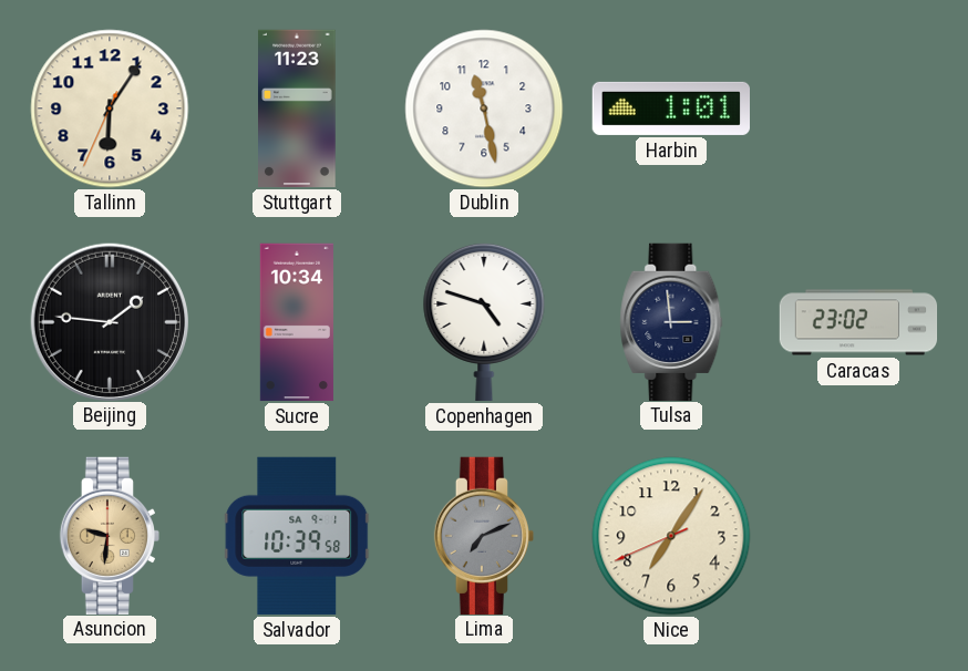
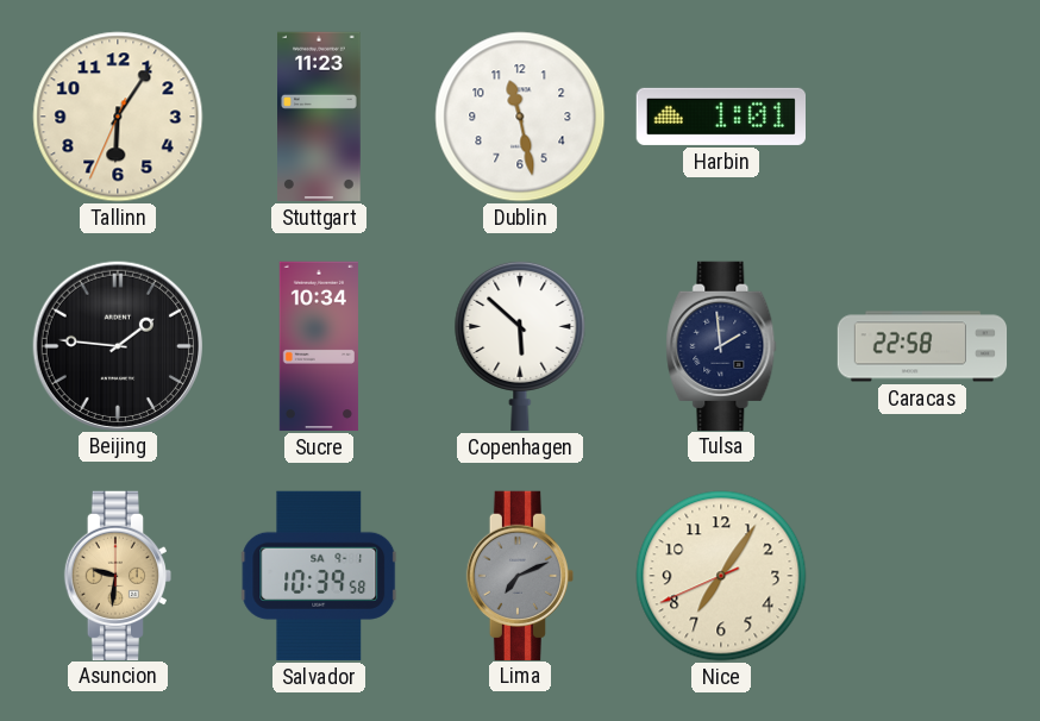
Copenhagen: 4:48 -> 5:52 (520, 345)
Tulsa: 2:59 -> 1:59 (721, 345)
Caracas: 23:02 -> 22:58 (922, 346)
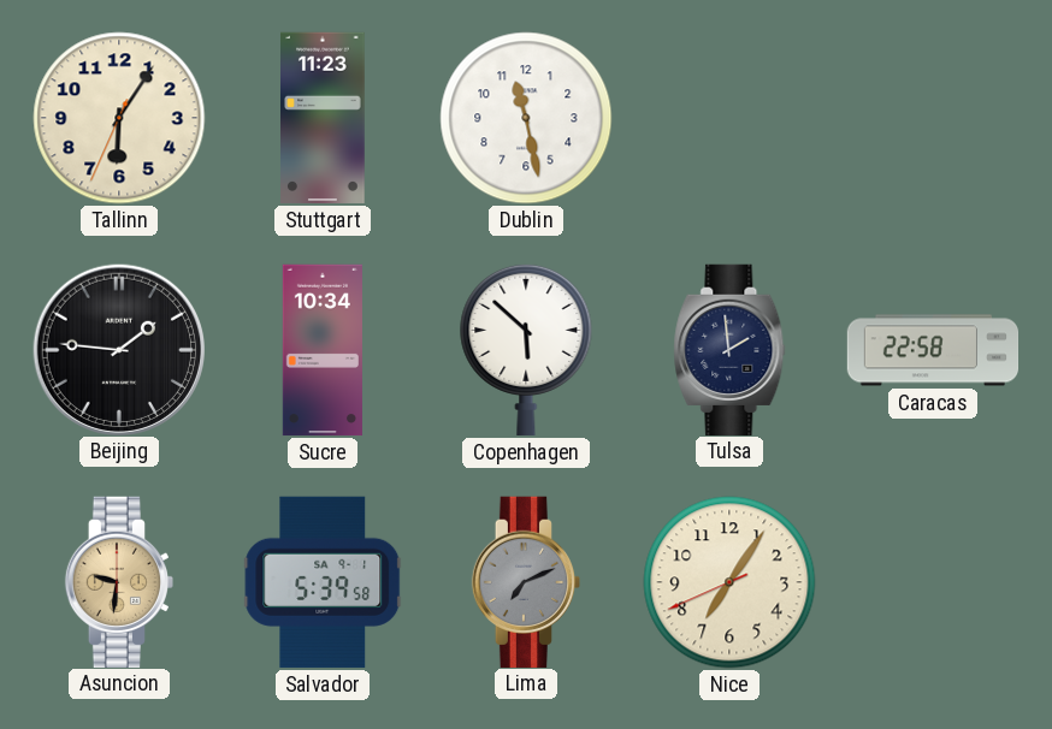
Harbin: 1:01 -> none (720, 117)
Salvador: 10:39 -> 5:39 (323, 582)
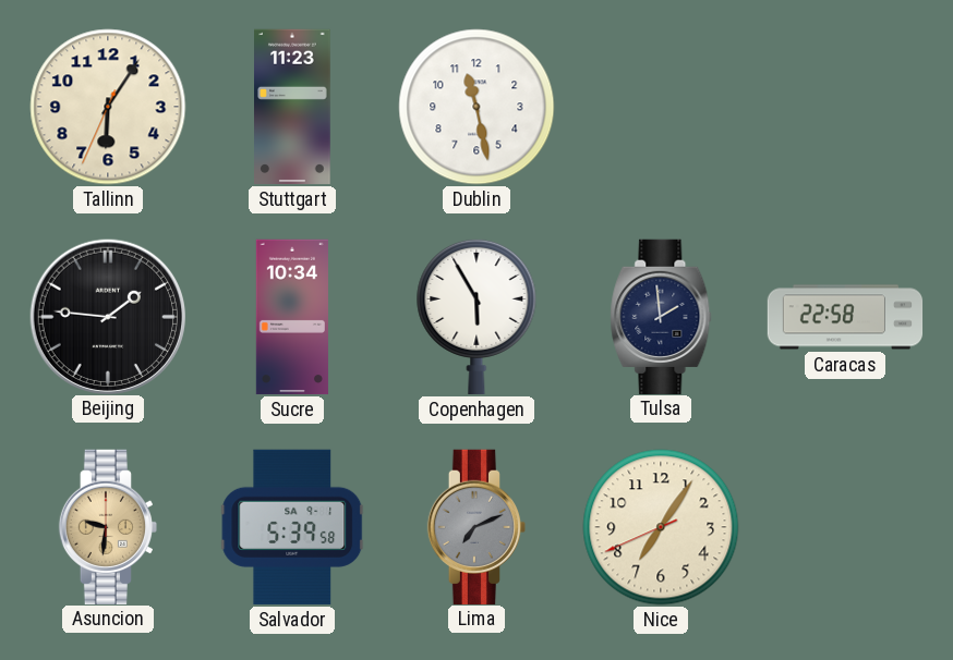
Copenhagen: 5:52 -> 5:55 (477, 316)
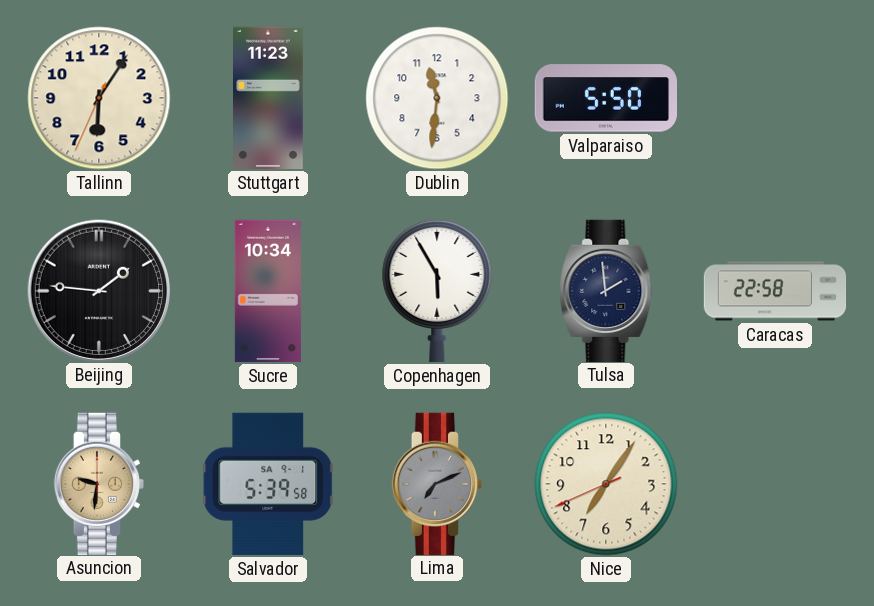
Dublin: 11:28 -> 11:31 (437, 98)
Valparaiso: none -> 5:50 (605, 98)
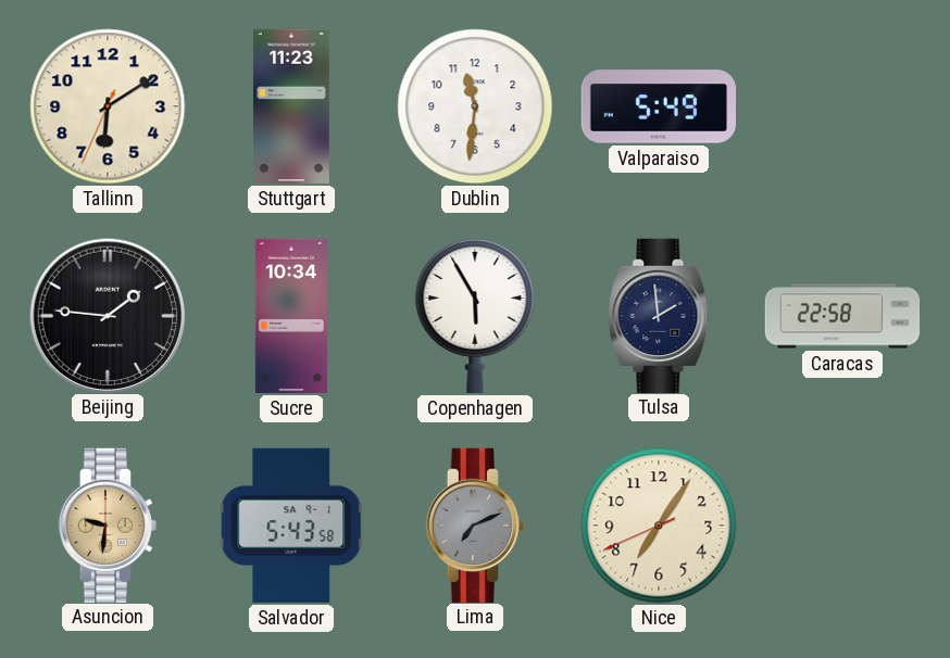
Tallinn: 6:05 -> 6:09 (108, 106)
Valparaiso: 5:50 -> 5:49 (658, 106)
Salvador: 5:39 -> 5:43 (291, 526)
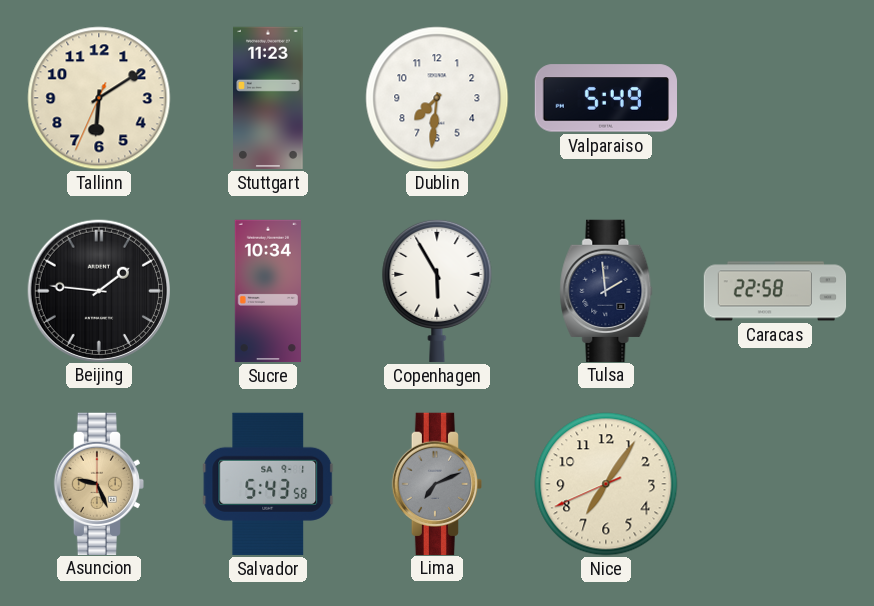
Dublin: 11:31 -> 7:31 (437, 98)
Asuncion: 9:31 -> 9:26 (98, 483)
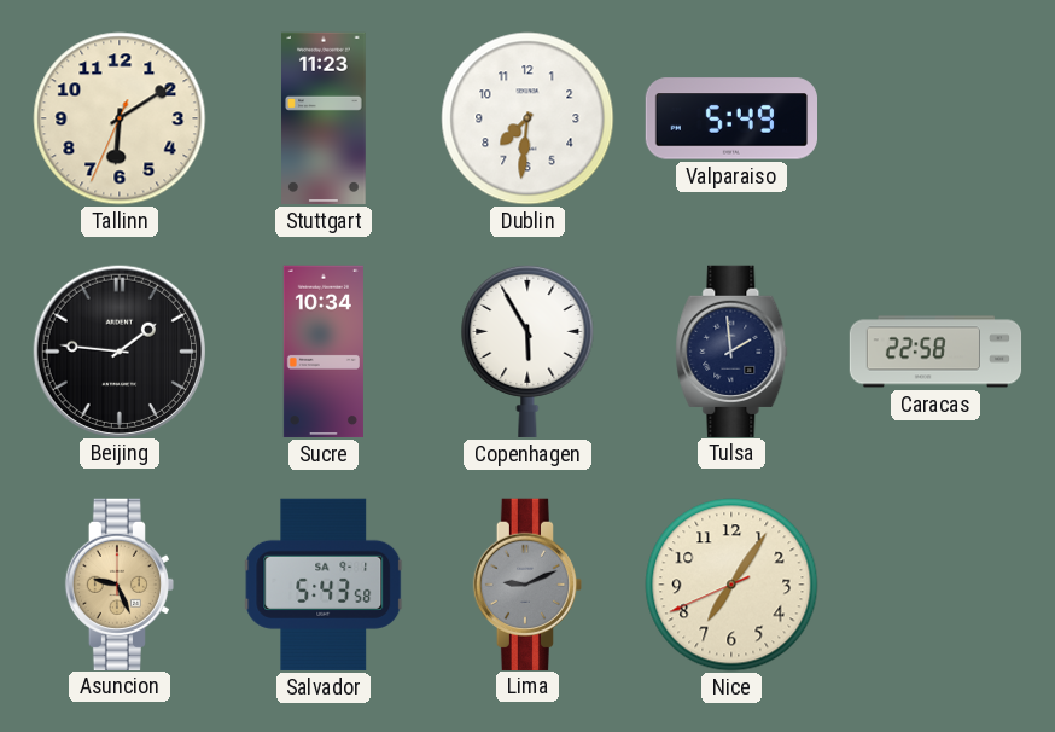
Lima: 7:11 -> 9:11 (526, 583)
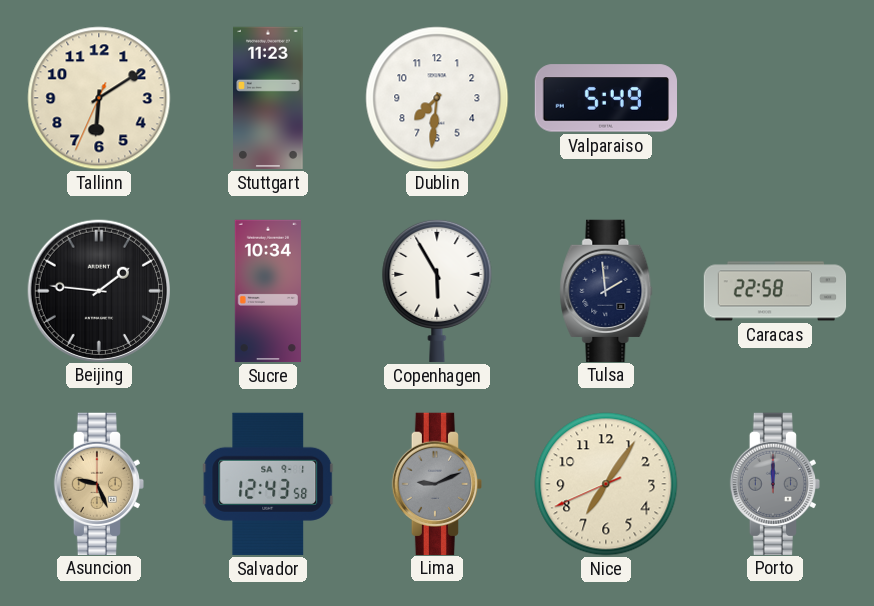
Salvador: 5:43 -> 12:43 (268, 484)
Porto: none -> 12:00 (774, 483)
